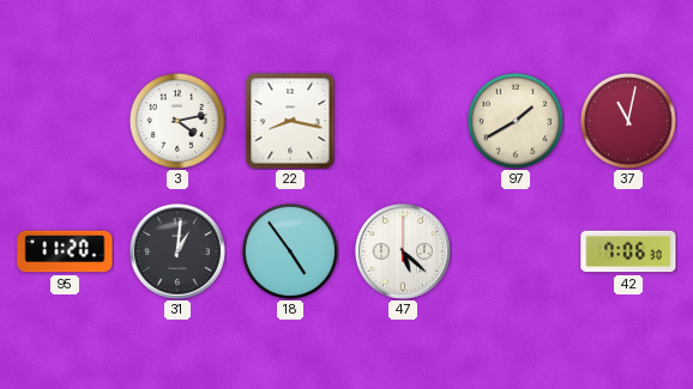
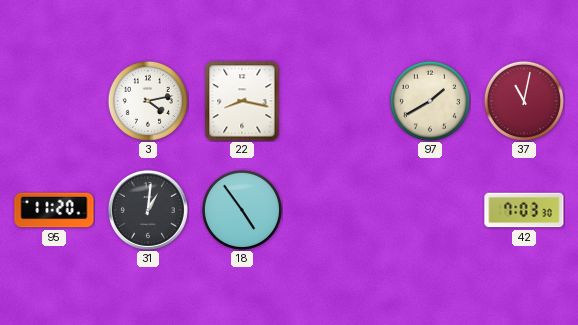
47: 5:22 -> none (403, 251)
42: 7:06 -> 7:03 (524, 210)
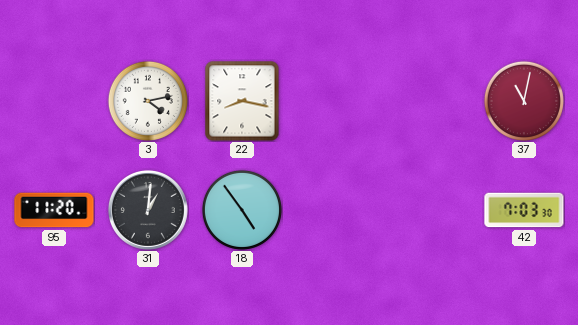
97: 1:40 -> none (430, 101)
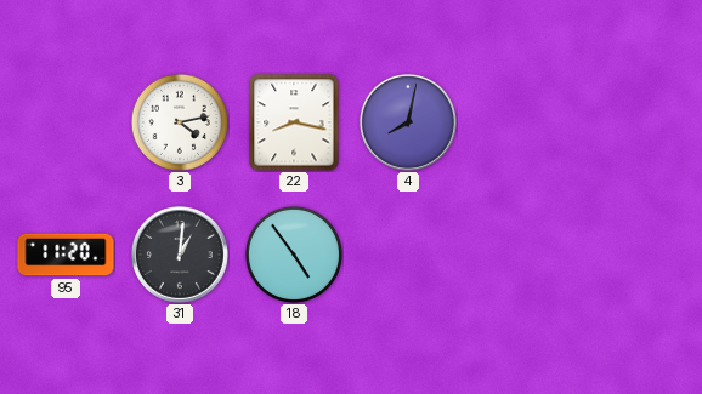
4: none -> 8:02 (408, 122)
37: 11:02 -> none (524, 101)
42: 7:03 -> none (524, 210)
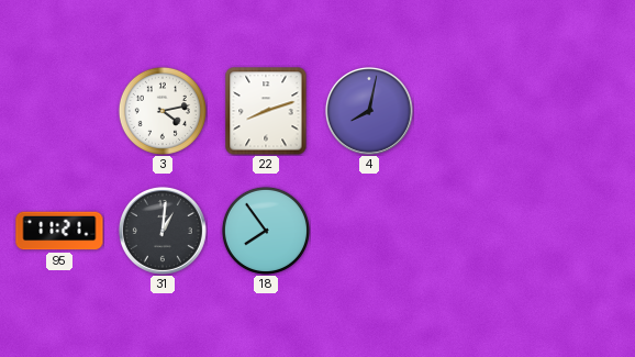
22: 8:17 -> 8:12 (266, 111)
95: 11:20 -> 11:21 (59, 231)
18: 4:54 -> 7:54 (266, 231)
